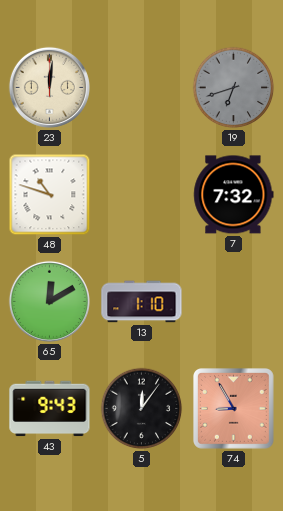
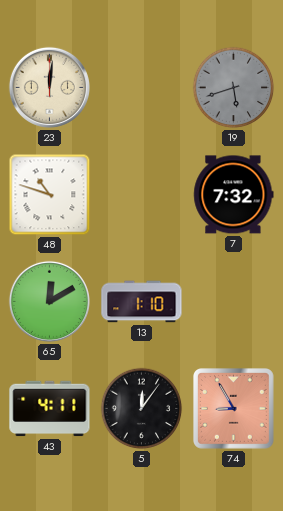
19: 6:42 -> 5:42 (234, 88)
43: 9:43 -> 4:11 (50, 409)
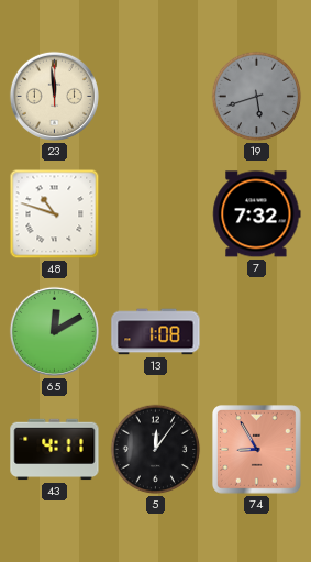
23: 12:01 -> 11:59 (54, 96)
13: 1:10 -> 1:08 (156, 332)
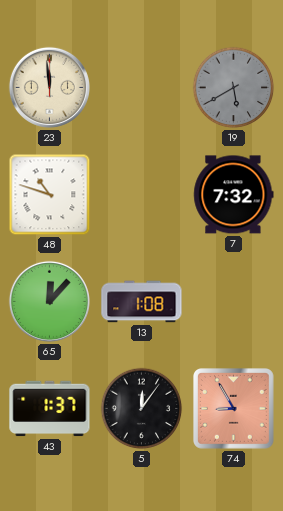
19: 5:42 -> 5:40 (234, 88)
65: 12:10 -> 12:07 (49, 301)
43: 4:11 -> 1:37 (50, 409)
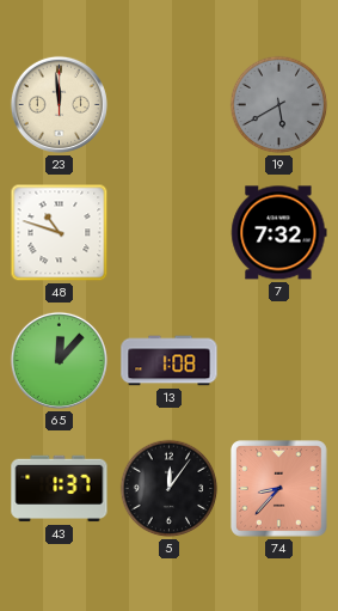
74: 8:55 -> 8:37 (279, 489)
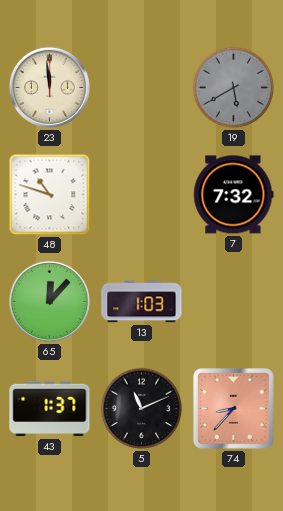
13: 1:08 -> 1:03 (142, 302)
5: 12:06 -> 11:11 (142, 409)
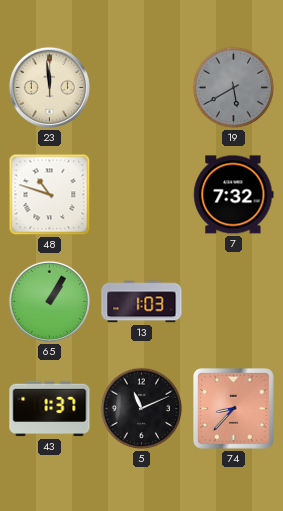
65: 12:07 -> 1:05 (49, 301)
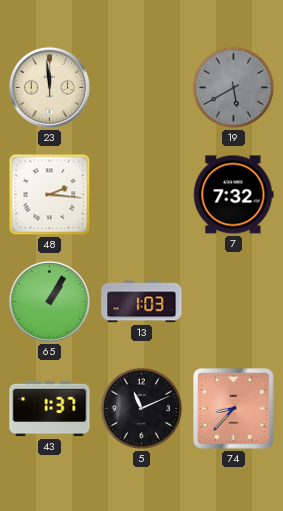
48: 10:48 -> 2:16 (50, 195)
